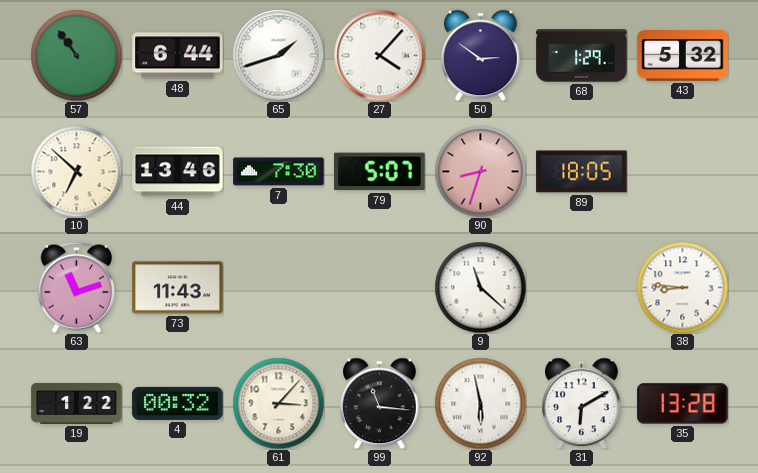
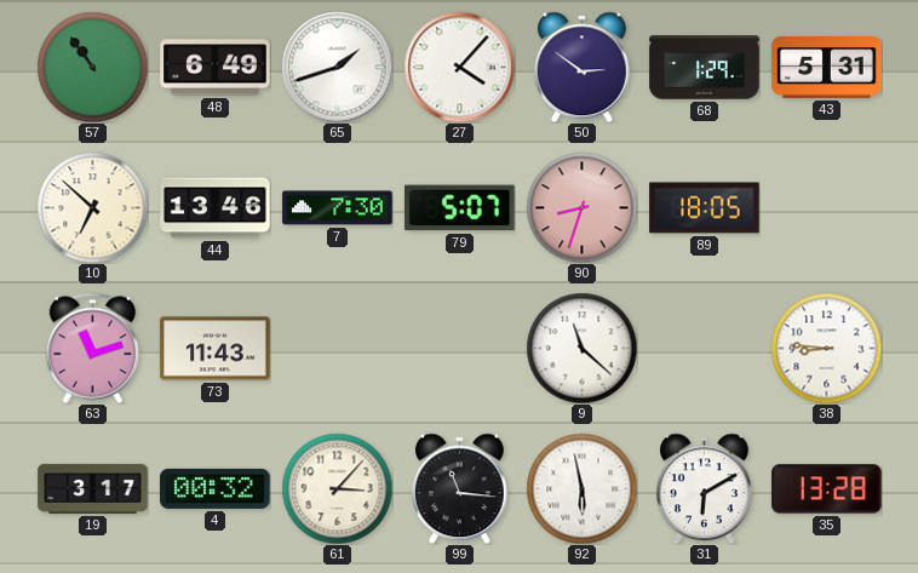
48: 6:44 -> 6:49 (216, 68)
43: 5:32 -> 5:31 (827, 68)
19: 1:22 -> 3:17 (93, 488)
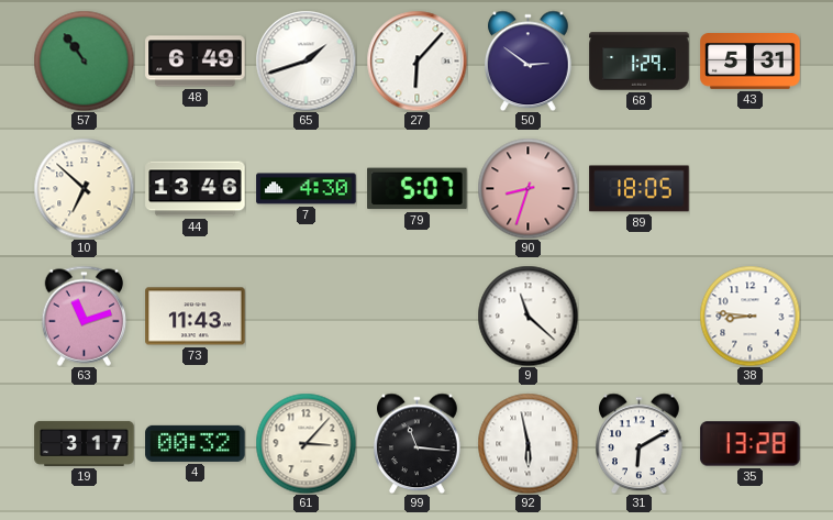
27: 4:07 -> 6:07 (416, 60)
7: 7:30 -> 4:30 (307, 189)
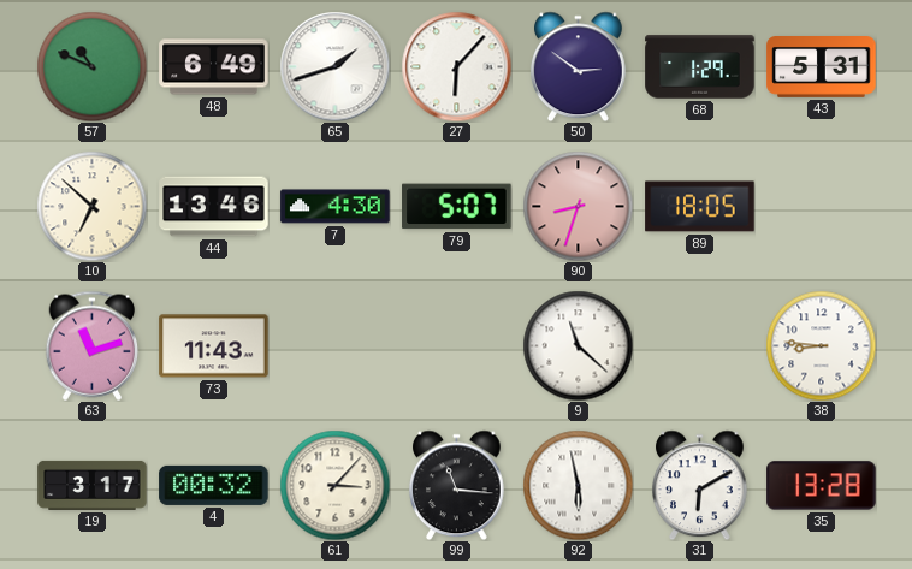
57: 10:54 -> 10:49 (91, 66)
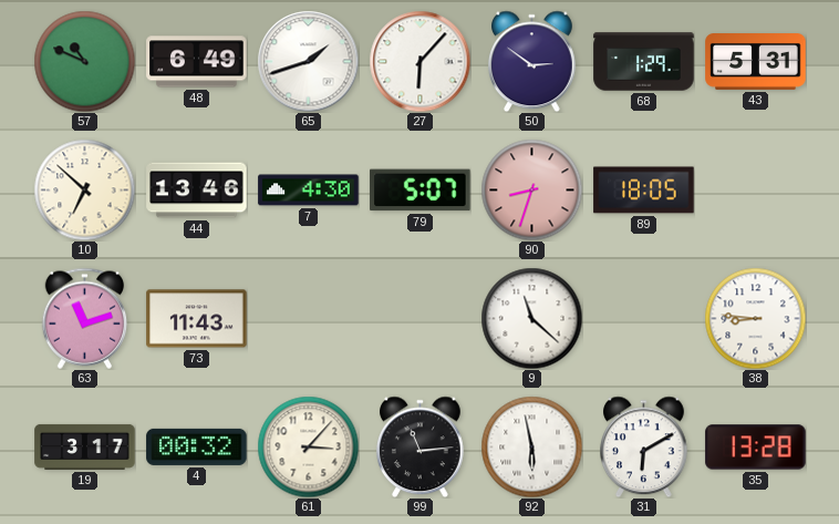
99: 11:16 -> 11:14 (421, 446)
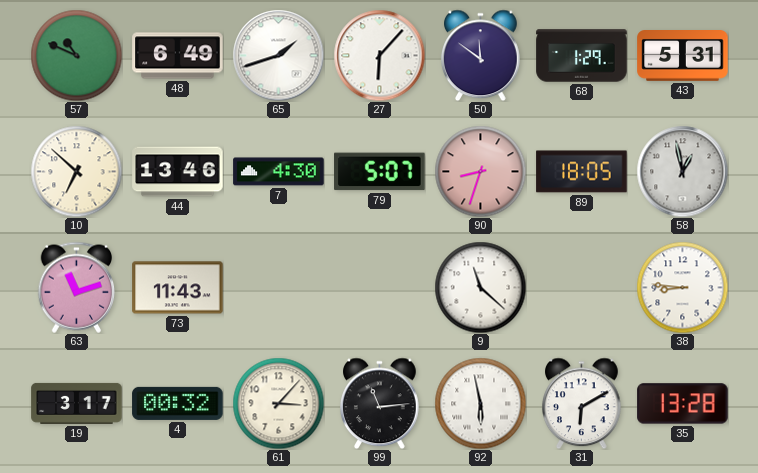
50: 2:51 -> 11:51 (481, 55)
58: none -> 12:58 (682, 171)
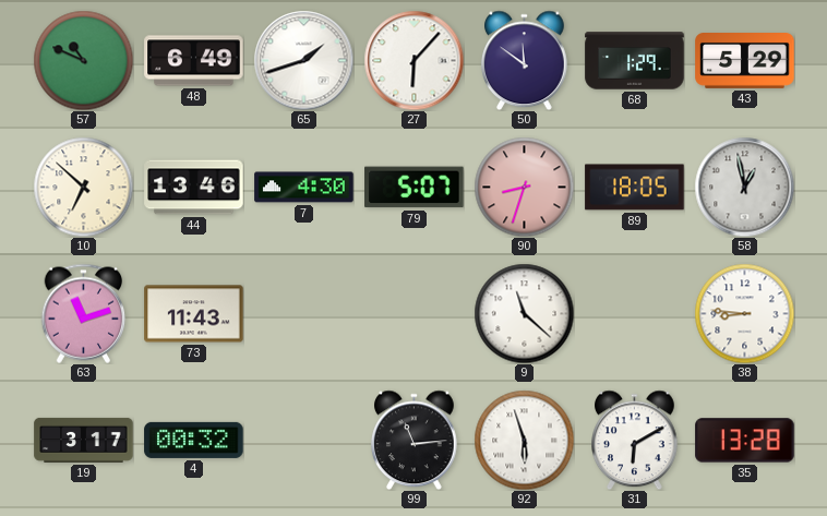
43: 5:31 -> 5:29 (745, 61)
61: 3:07 -> none (278, 403)
92: 5:58 -> 5:57 (524, 440)
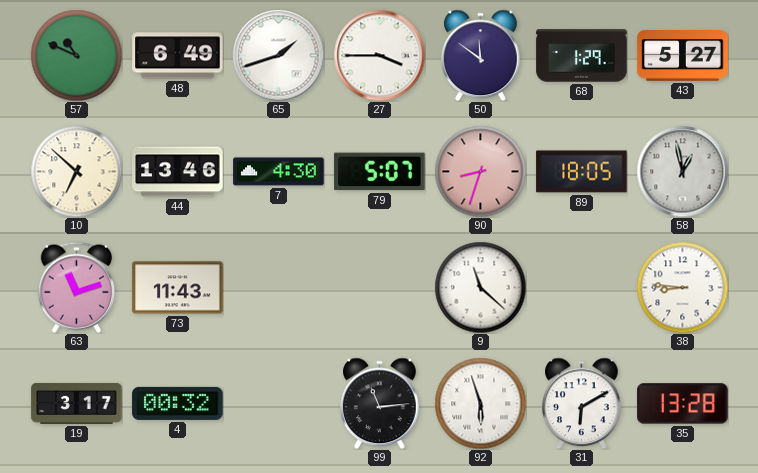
27: 6:07 -> 3:45 (379, 55)
43: 5:29 -> 5:27 (683, 56)
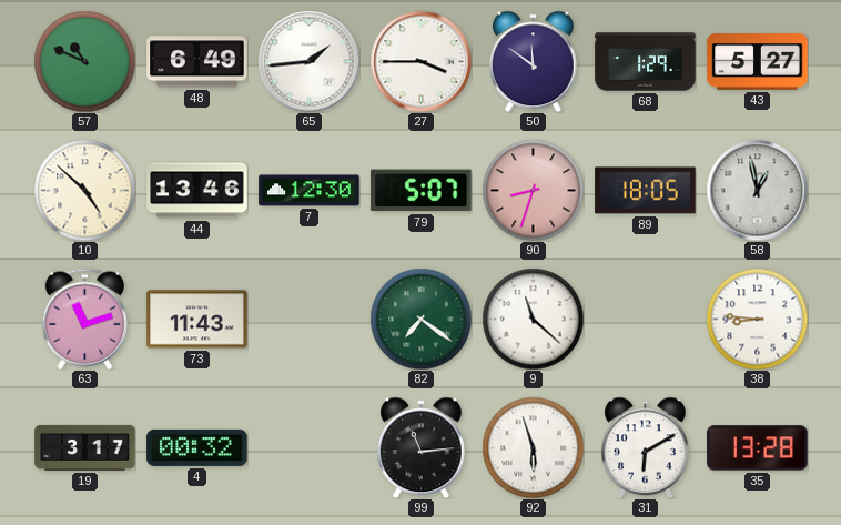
65: 1:42 -> 1:44 (308, 61)
10: 6:52 -> 4:52 (84, 190)
7: 4:30 -> 12:30 (310, 191)
82: none -> 7:21 (420, 319)
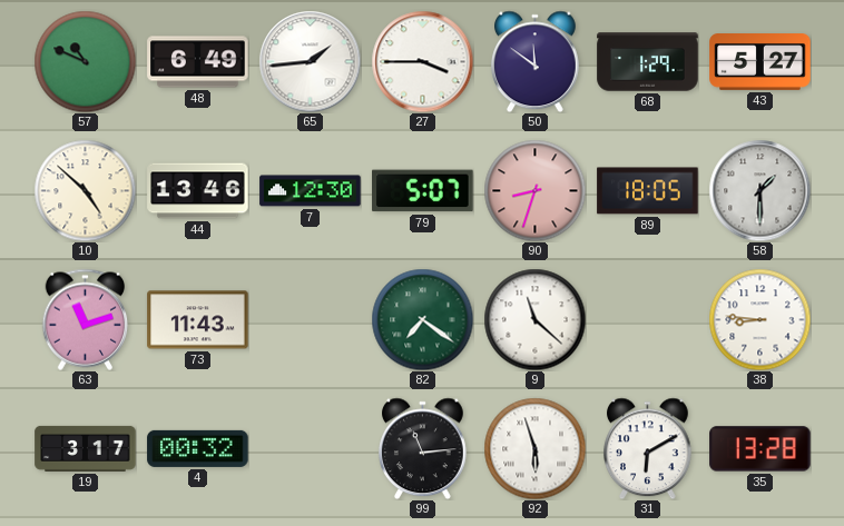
58: 12:58 -> 1:30 (759, 190)
